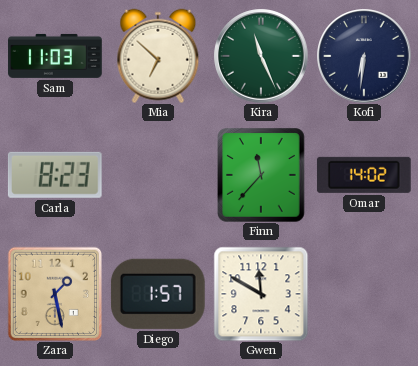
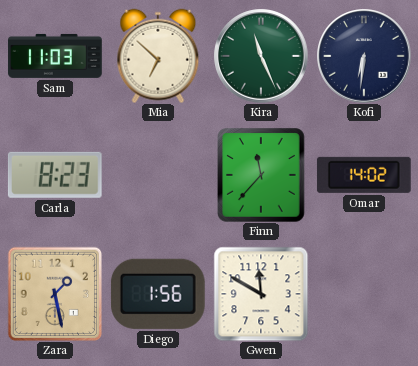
Diego: 1:57 -> 1:56 (158, 294)
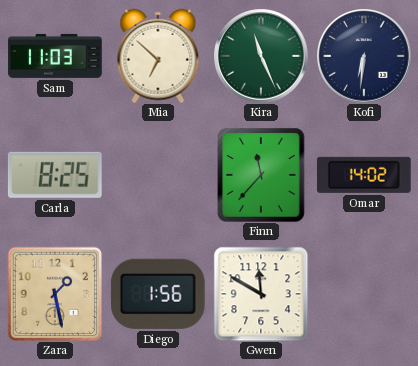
Carla: 8:23 -> 8:25 (55, 175)
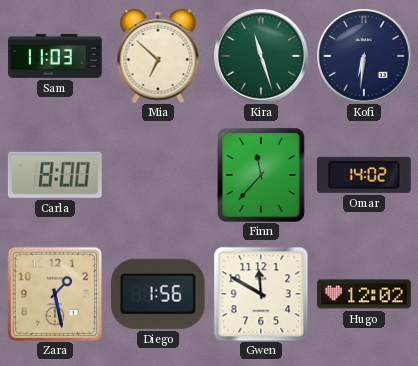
Kira: 11:26 -> 11:27 (261, 56)
Carla: 8:25 -> 8:00 (55, 175)
Hugo: none -> 12:02 (364, 294)
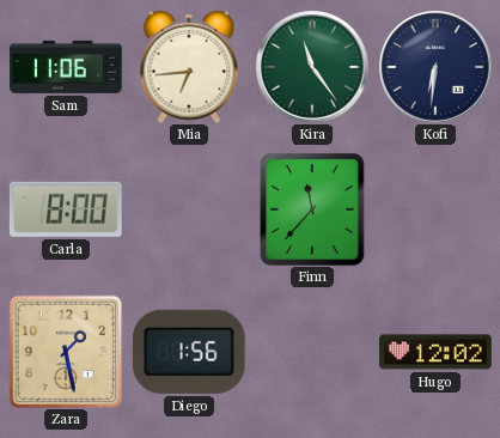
Sam: 11:03 -> 11:06 (66, 67)
Mia: 6:52 -> 6:44 (189, 67)
Kira: 11:27 -> 11:24 (312, 67)
Omar: 14:02 -> none (364, 175)
Gwen: 11:50 -> none (261, 294)
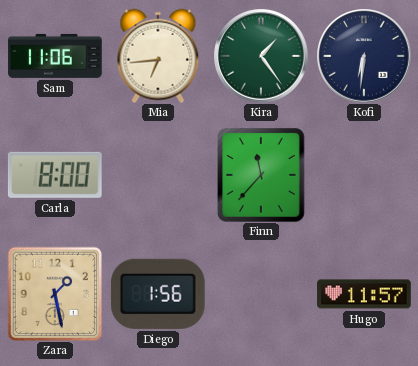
Kira: 11:24 -> 1:24 (261, 56)
Hugo: 12:02 -> 11:57 (364, 294)
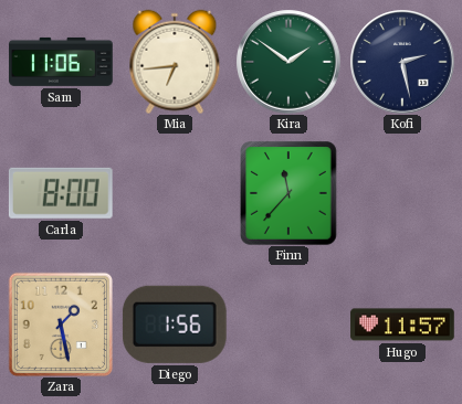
Kira: 1:24 -> 1:51 (288, 62)
Kofi: 6:31 -> 2:28 (402, 62)
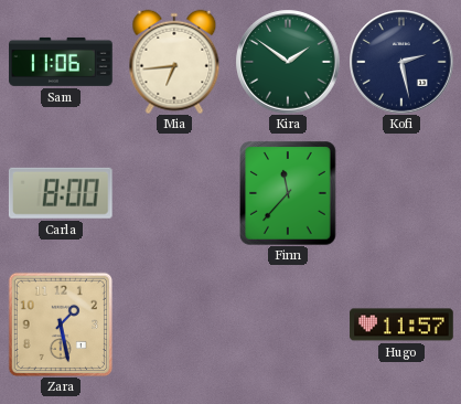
Diego: 1:56 -> none (175, 325)
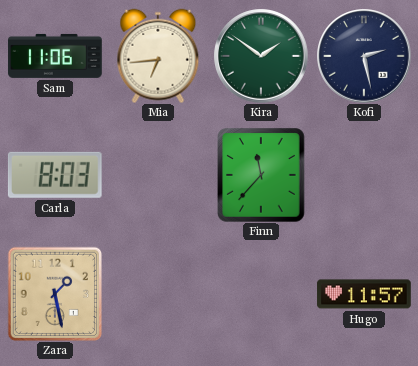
Carla: 8:00 -> 8:03 (55, 175)
